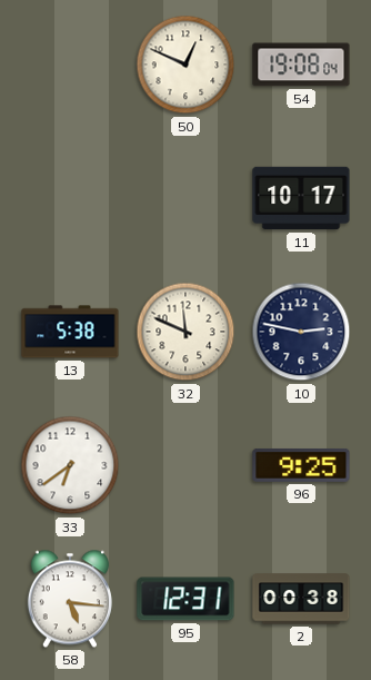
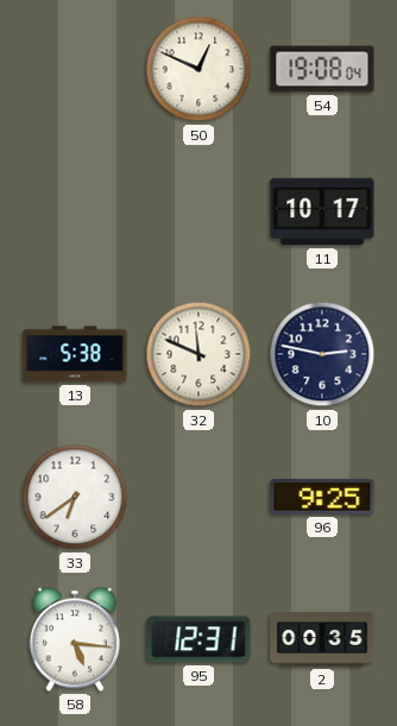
2: 00:38 -> 00:35 (322, 639)
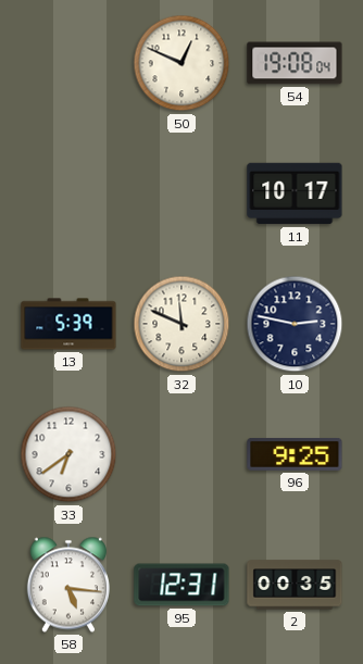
13: 5:38 -> 5:39 (68, 324)
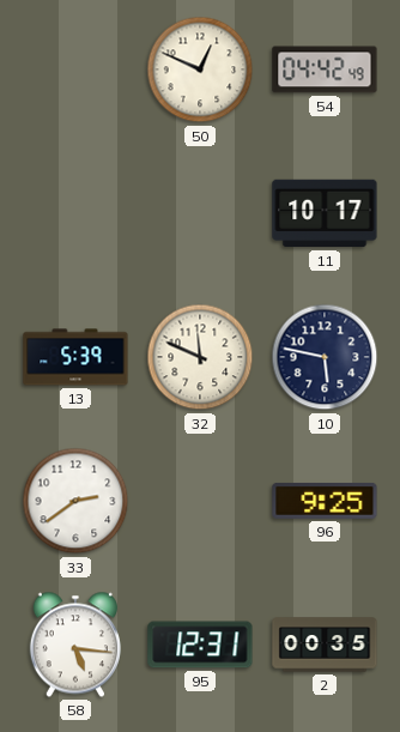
54: 19:08 -> 04:42 (325, 69)
10: 2:47 -> 5:47 (325, 357)
33: 6:39 -> 2:39 (75, 501)
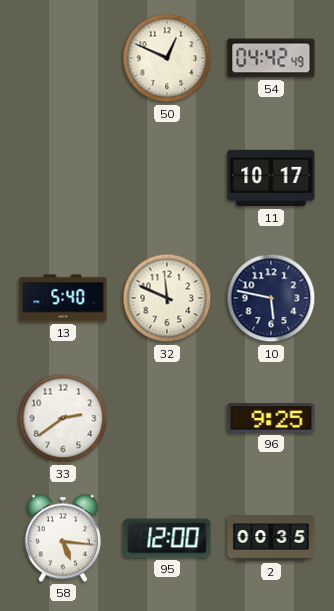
13: 5:39 -> 5:40 (63, 298)
95: 12:31 -> 12:00 (167, 538)
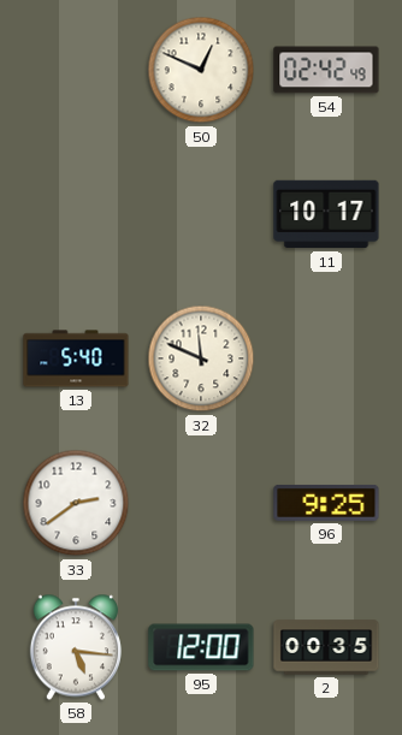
54: 04:42 -> 02:42 (326, 70)
10: 5:47 -> none (271, 298)
